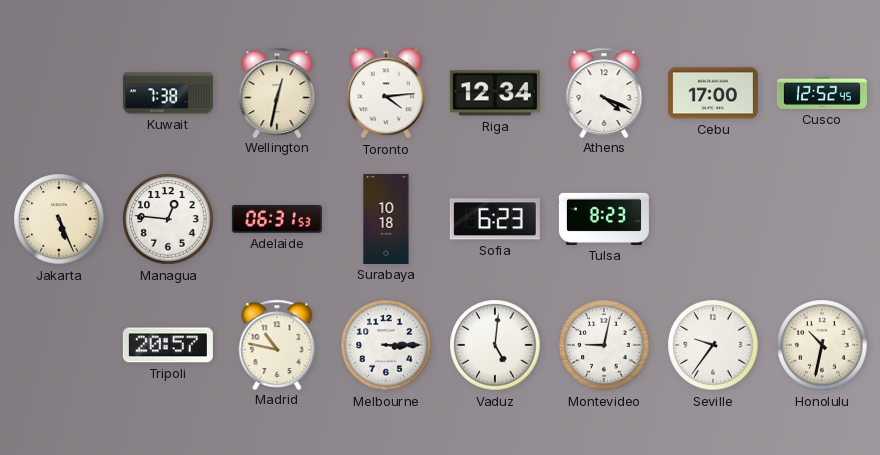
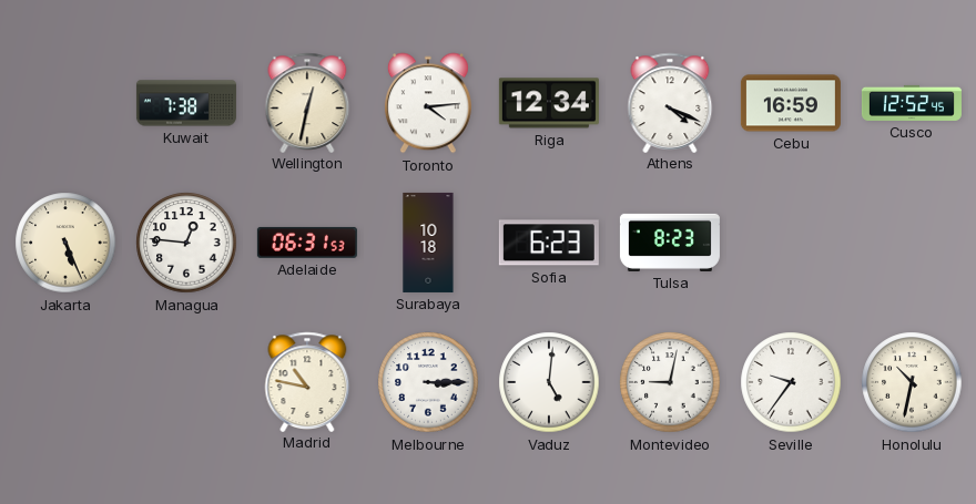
Cebu: 17:00 -> 16:59 (791, 103)
Tripoli: 20:57 -> none (168, 345)
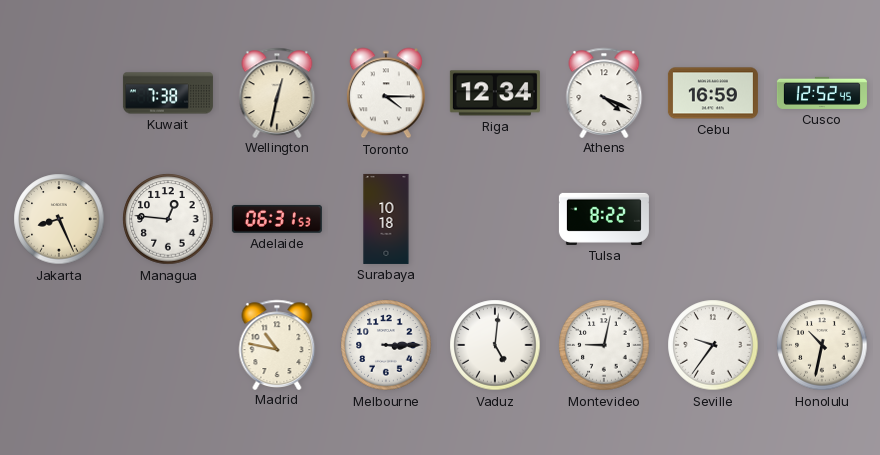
Toronto: 4:14 -> 4:15 (386, 93)
Jakarta: 5:26 -> 8:26 (59, 219)
Sofia: 6:23 -> none (549, 243)
Tulsa: 8:23 -> 8:22 (604, 219)
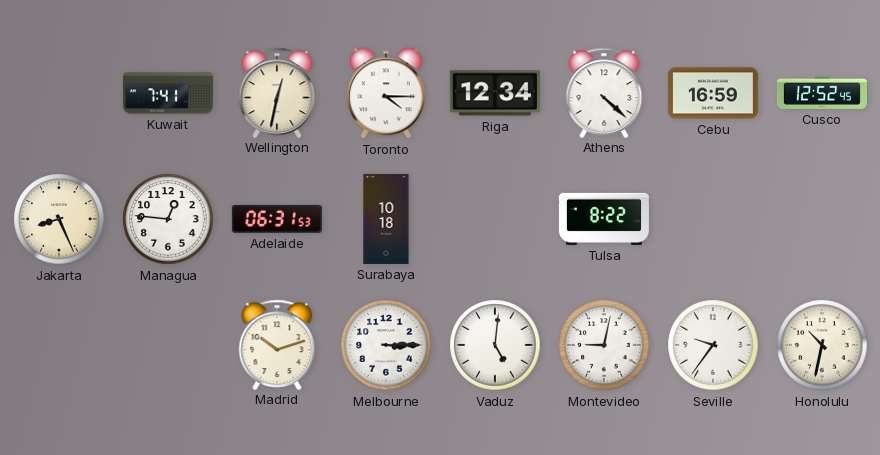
Kuwait: 7:38 -> 7:41 (168, 93)
Athens: 4:19 -> 4:22 (604, 92)
Madrid: 10:47 -> 10:12 (277, 344)
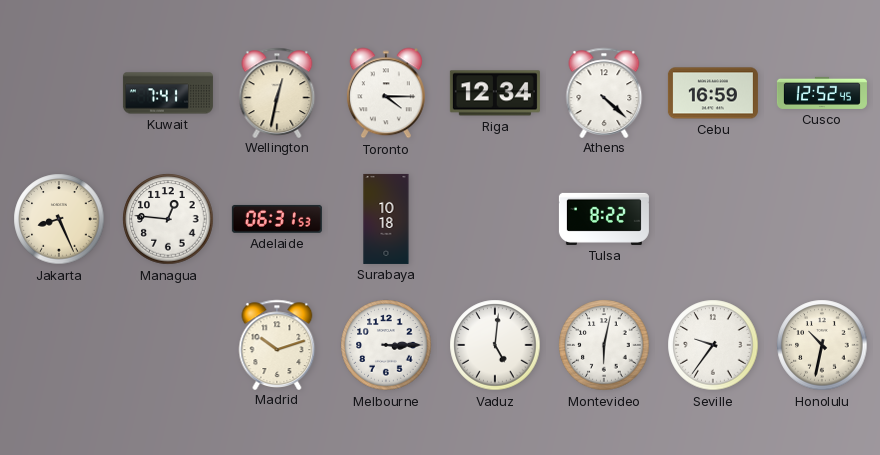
Montevideo: 9:02 -> 6:02 (604, 345)
